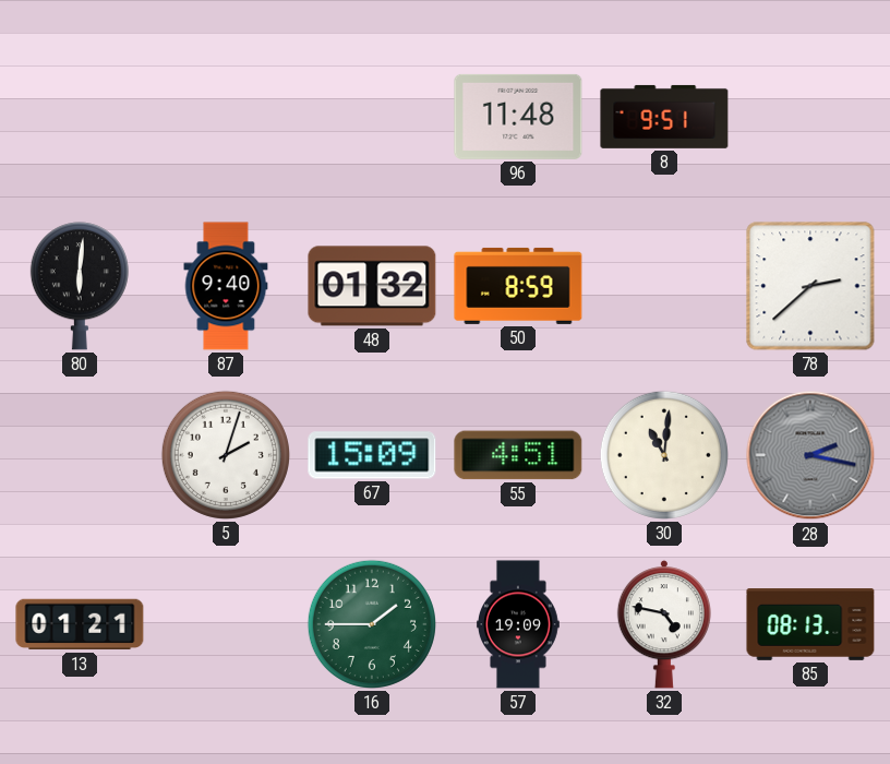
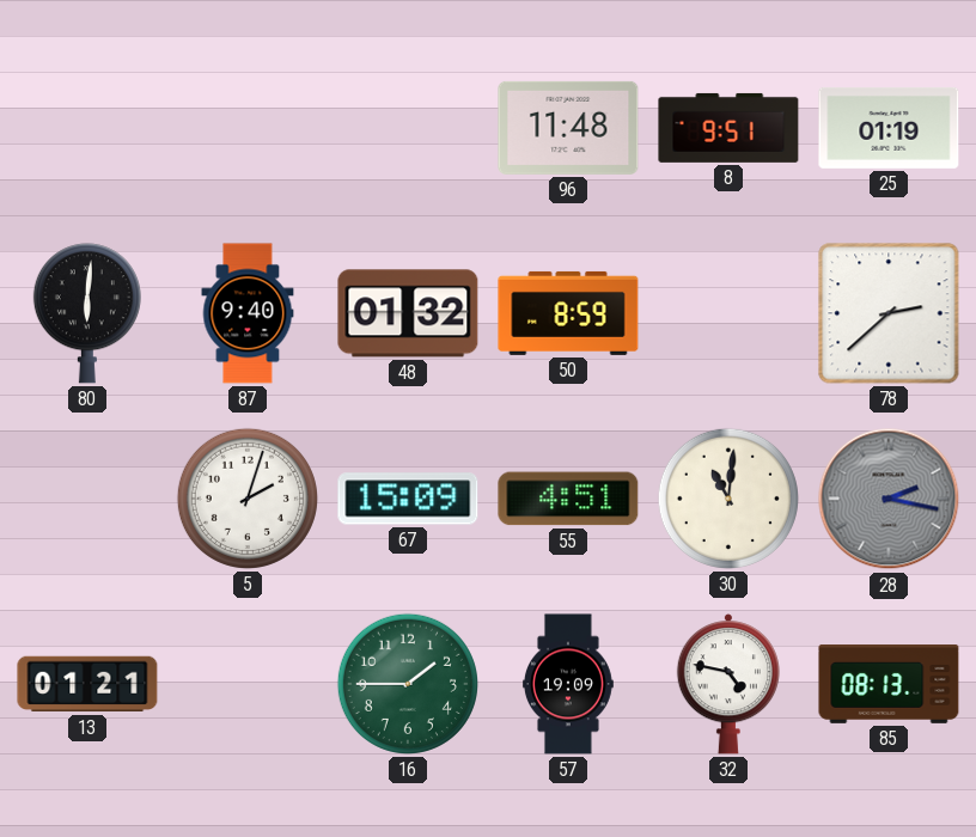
25: none -> 01:19 (889, 128)
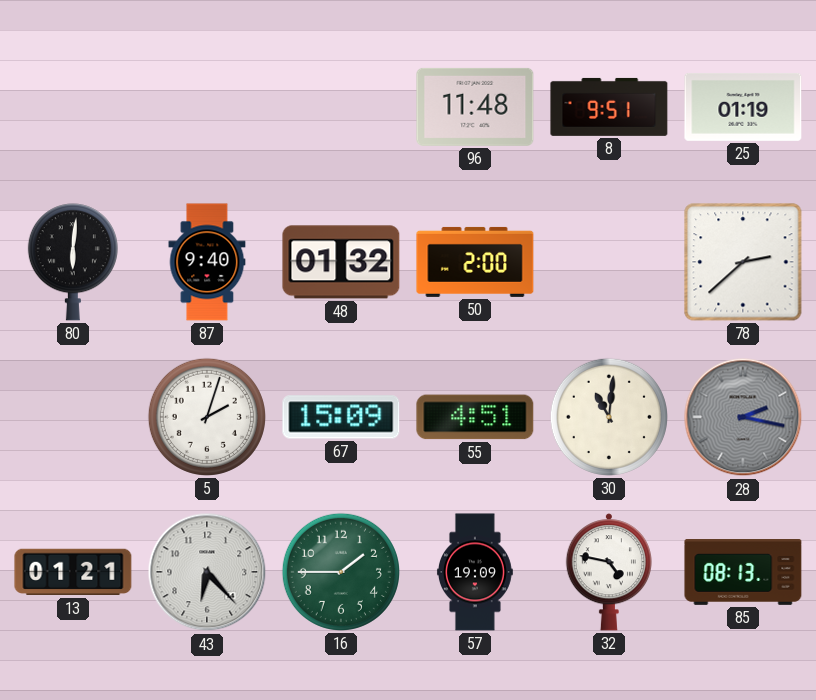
50: 8:59 -> 2:00 (475, 262)
43: none -> 6:23 (207, 572)
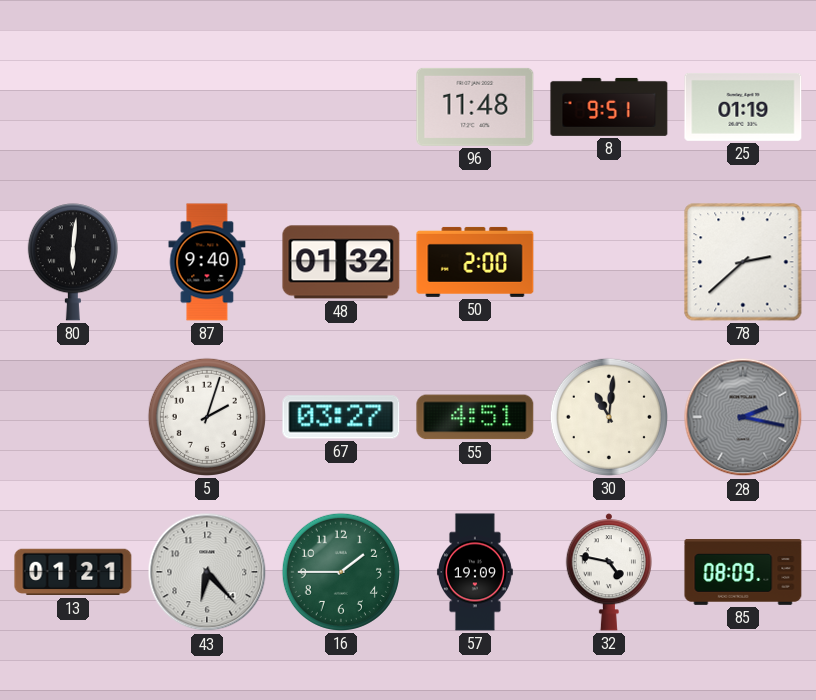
67: 15:09 -> 03:27 (341, 417)
85: 08:13 -> 08:09 (743, 573)
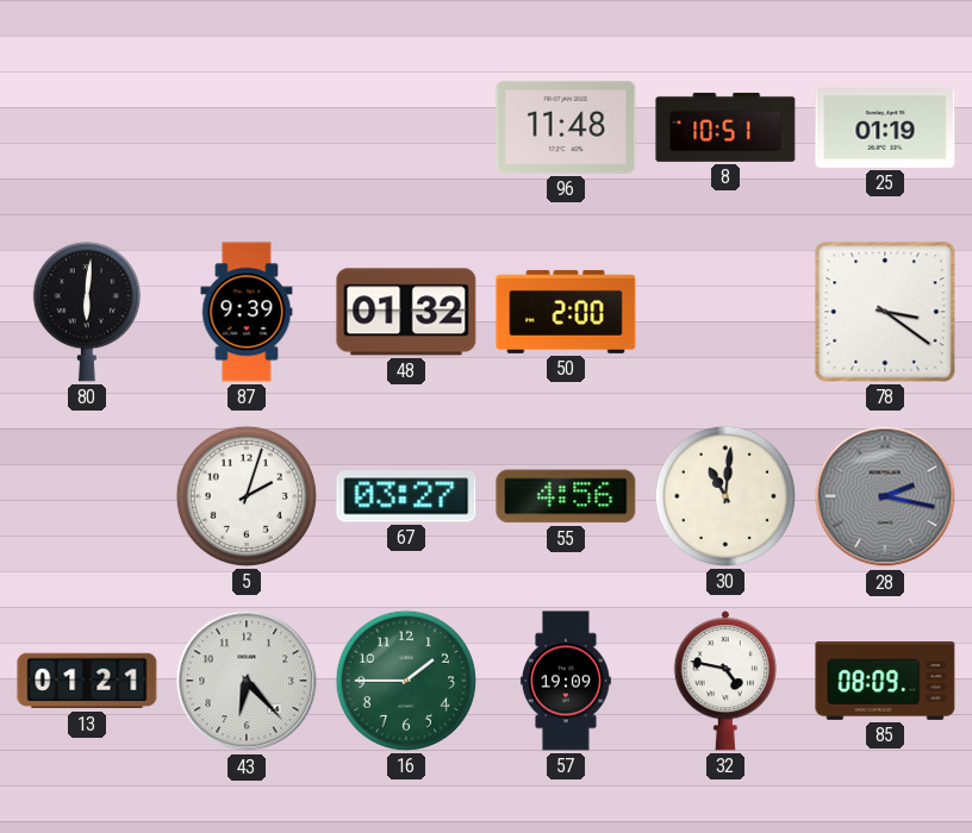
8: 9:51 -> 10:51 (725, 127)
87: 9:40 -> 9:39 (247, 312)
78: 2:38 -> 3:21 (885, 312)
55: 4:51 -> 4:56 (566, 496)
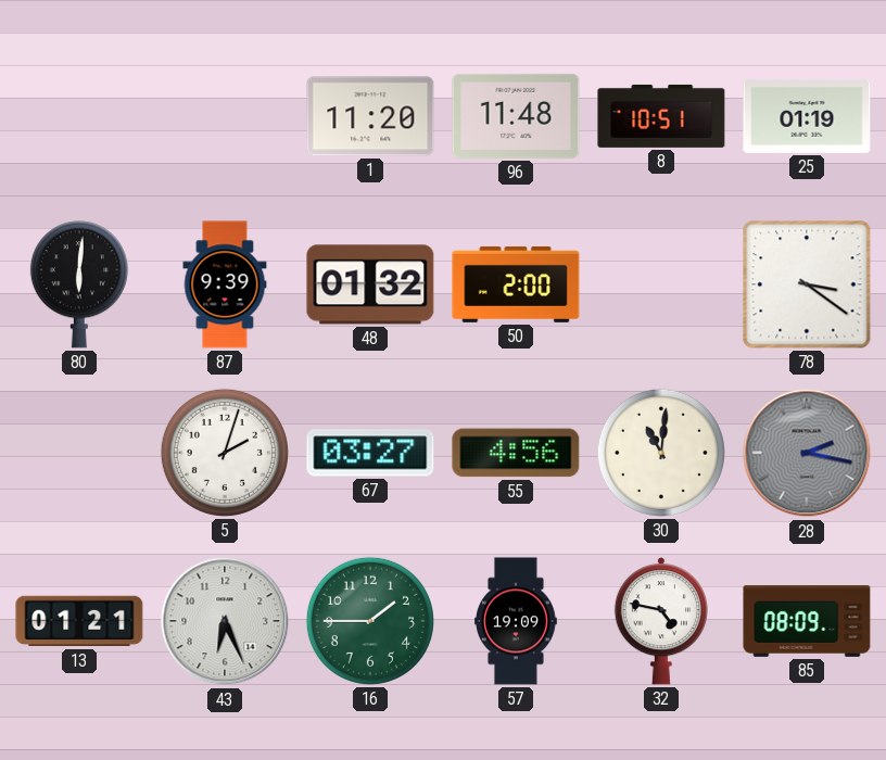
1: none -> 11:20 (370, 116)
43: 6:23 -> 6:26 (225, 621)
